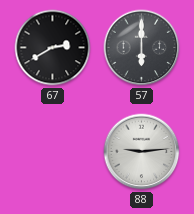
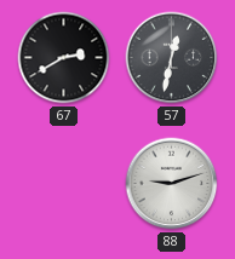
57: 6:00 -> 12:32 (172, 58)
88: 9:14 -> 9:12 (172, 184)
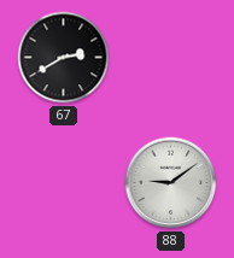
57: 12:32 -> none (172, 58)
88: 9:12 -> 9:09 (171, 183)
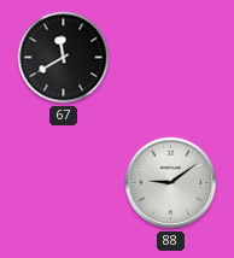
67: 2:40 -> 11:40 (64, 58)
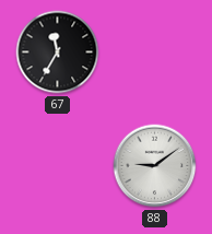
67: 11:40 -> 11:35 (58, 52)
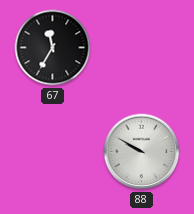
88: 9:09 -> 9:50 (142, 152)
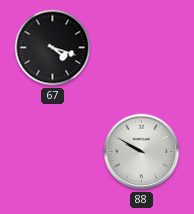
67: 11:35 -> 4:18 (53, 48)
